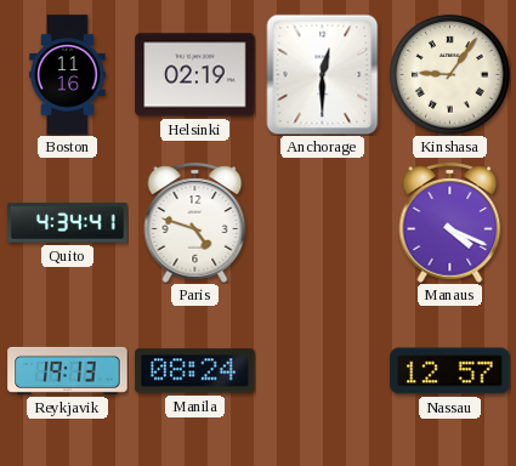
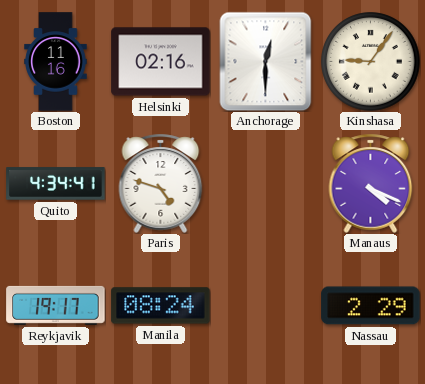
Helsinki: 02:19 -> 02:16 (161, 62)
Reykjavik: 19:13 -> 19:17 (56, 305)
Nassau: 12:57 -> 2:29 (371, 306)
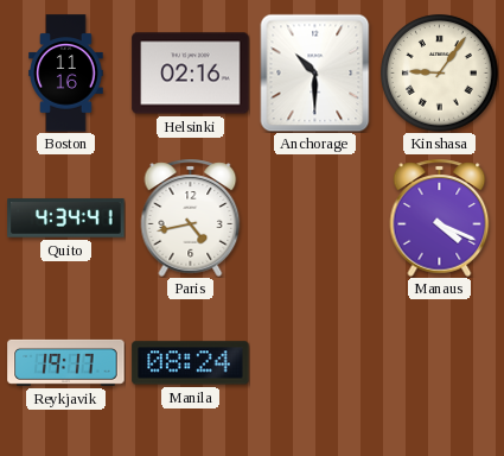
Anchorage: 12:30 -> 10:30 (315, 72)
Paris: 4:48 -> 4:43 (191, 217)
Nassau: 2:29 -> none (371, 306)
